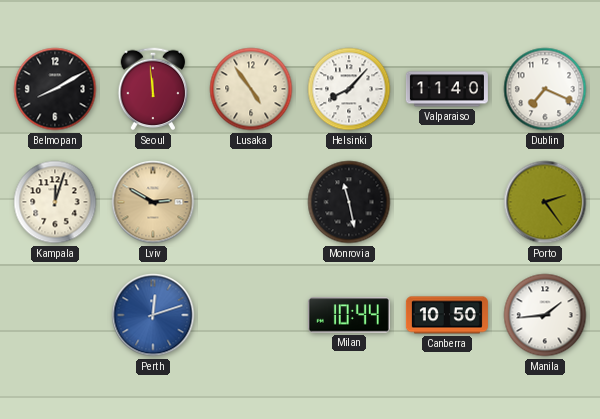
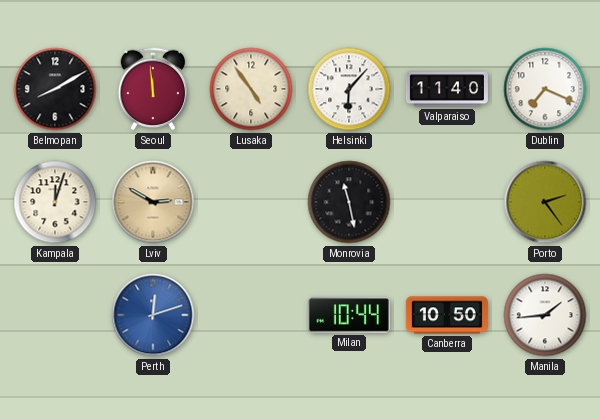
Helsinki: 8:07 -> 6:07 (349, 89)
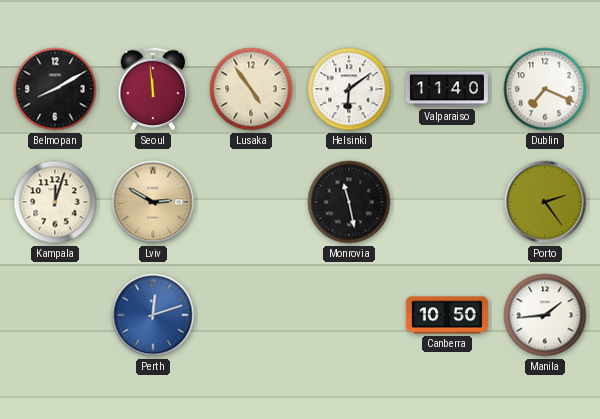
Helsinki: 6:07 -> 6:09 (349, 89)
Milan: 10:44 -> none (349, 315)
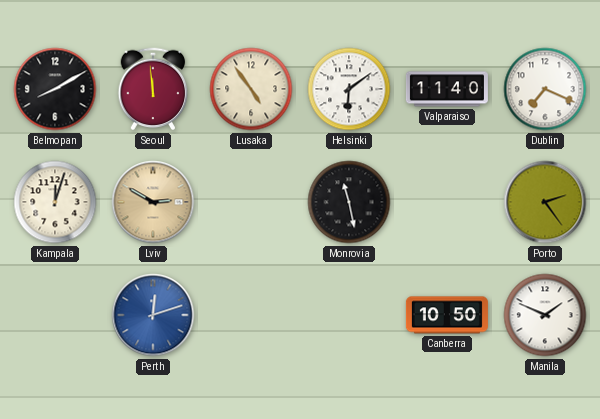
Manila: 1:44 -> 1:49 (545, 315)
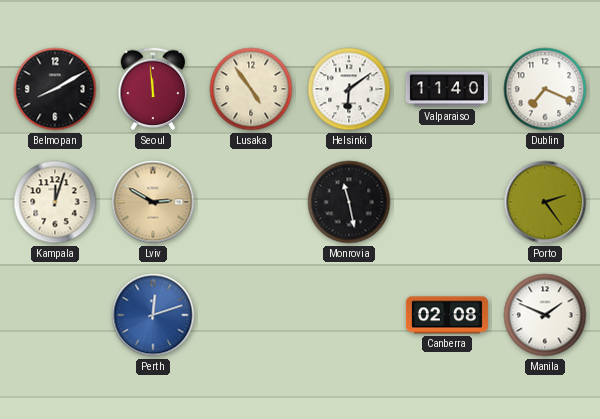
Canberra: 10:50 -> 02:08 (447, 315)
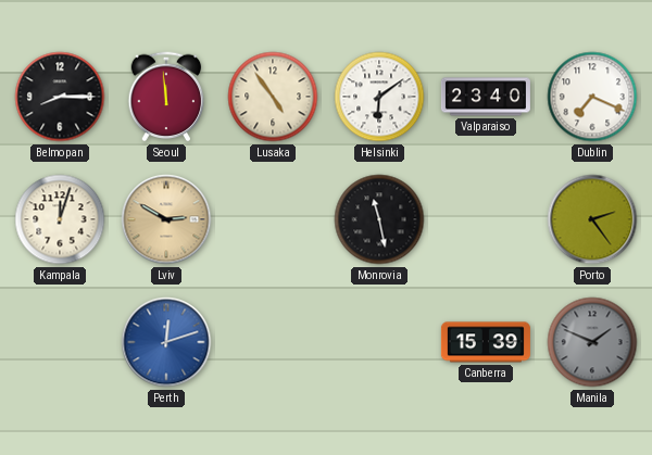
Belmopan: 8:10 -> 8:15 (60, 97)
Valparaiso: 11:40 -> 23:40 (486, 97)
Canberra: 02:08 -> 15:39 (486, 342)
Manila dial: white -> grey (592, 342)
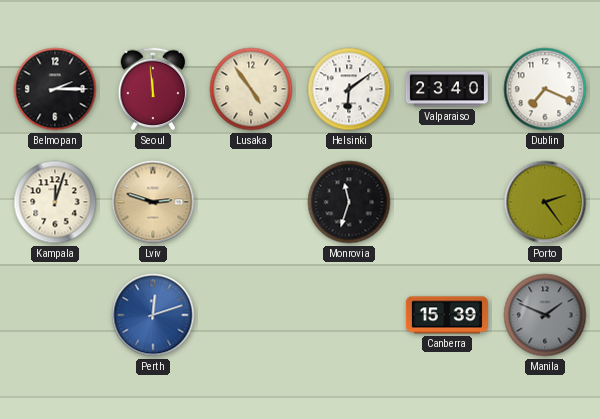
Belmopan: 8:15 -> 2:15 (55, 89)
Lviv: 2:50 -> 2:48 (153, 202)
Monrovia: 11:28 -> 11:33 (349, 202)
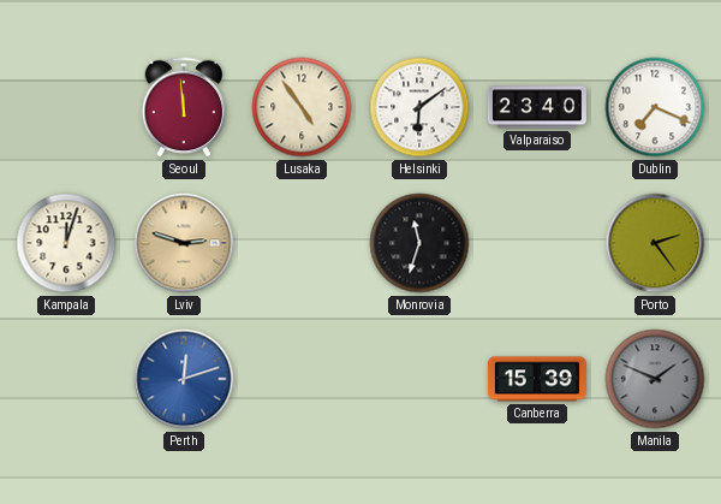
Belmopan: 2:15 -> none (55, 89)
